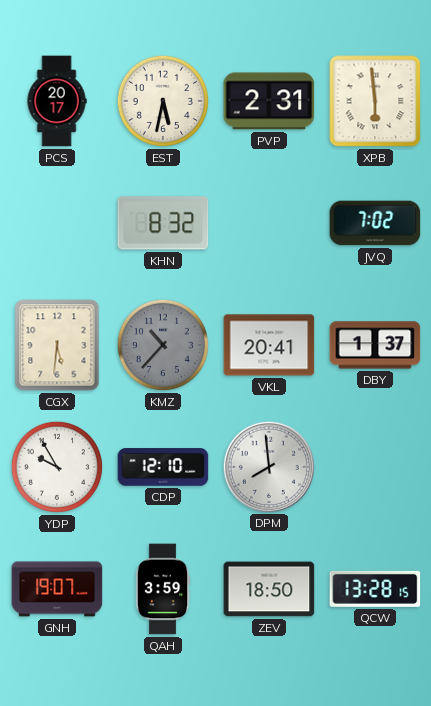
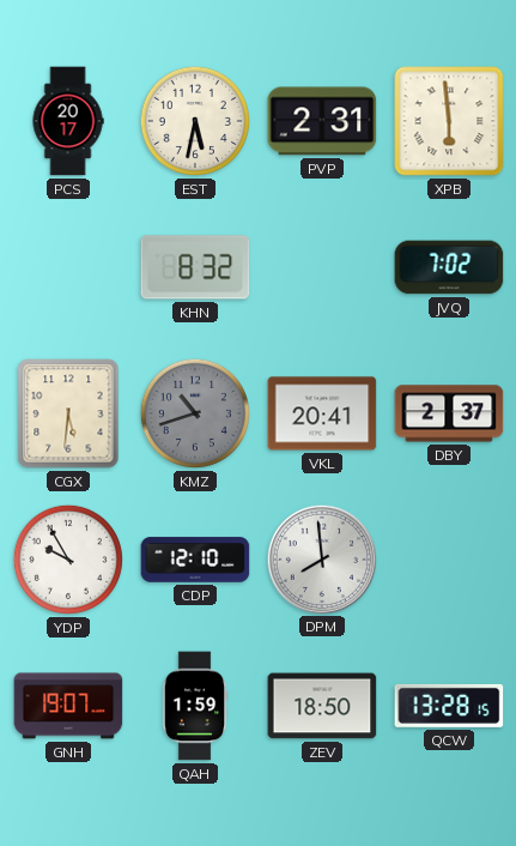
KMZ: 10:37 -> 10:42 (195, 413)
DBY: 1:37 -> 2:37 (449, 413)
QAH: 3:59 -> 1:59 (195, 706)
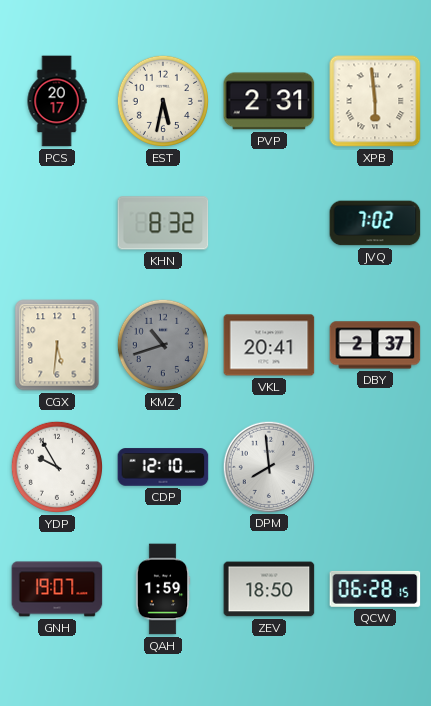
QCW: 13:28 -> 06:28 (375, 589)
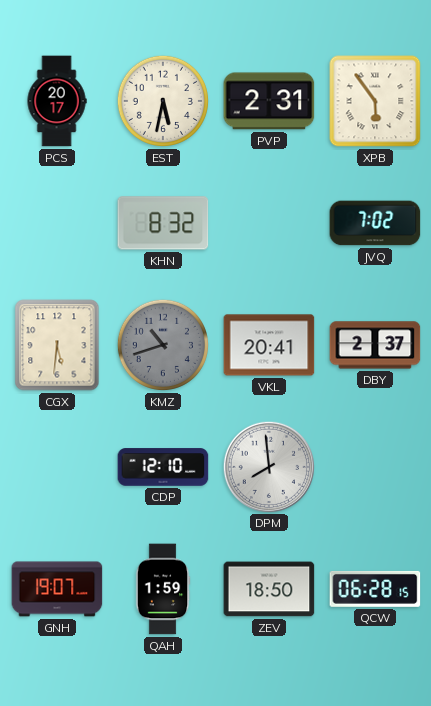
XPB: 5:59 -> 5:54 (375, 101)
YDP: 9:55 -> none (57, 467)
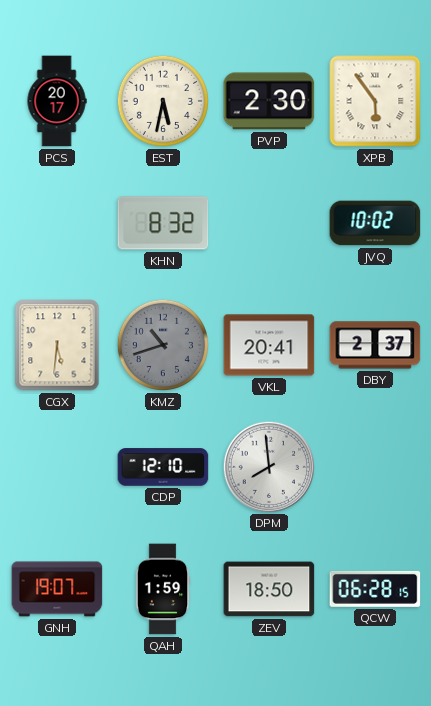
PVP: 2:31 -> 2:30 (269, 101)
JVQ: 7:02 -> 10:02 (375, 223)
